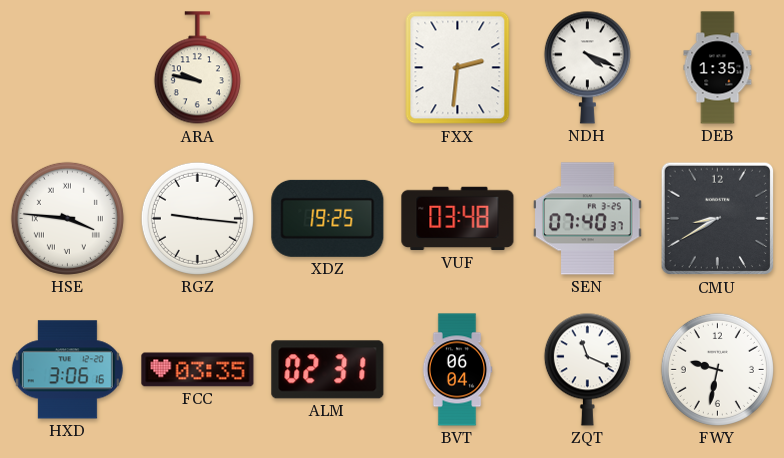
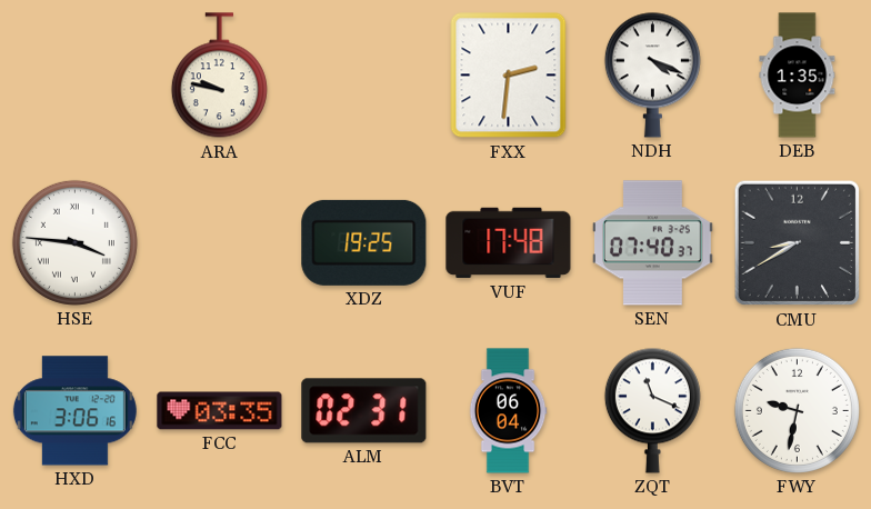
RGZ: 9:16 -> none (197, 218)
VUF: 03:48 -> 17:48 (509, 243)
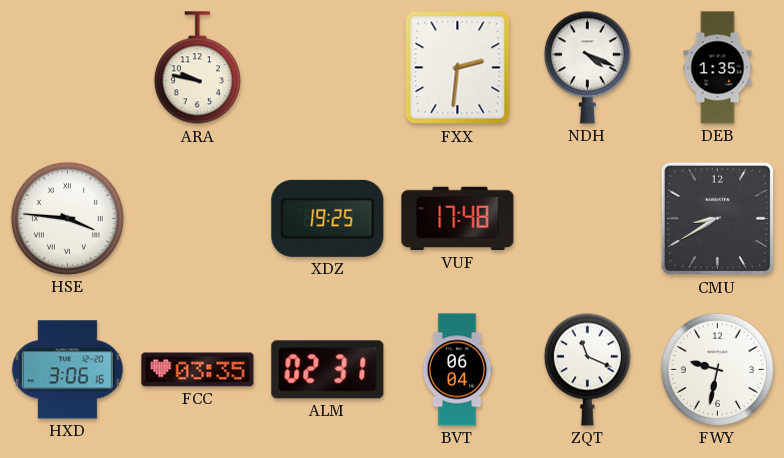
SEN: 07:40 -> none (653, 243)
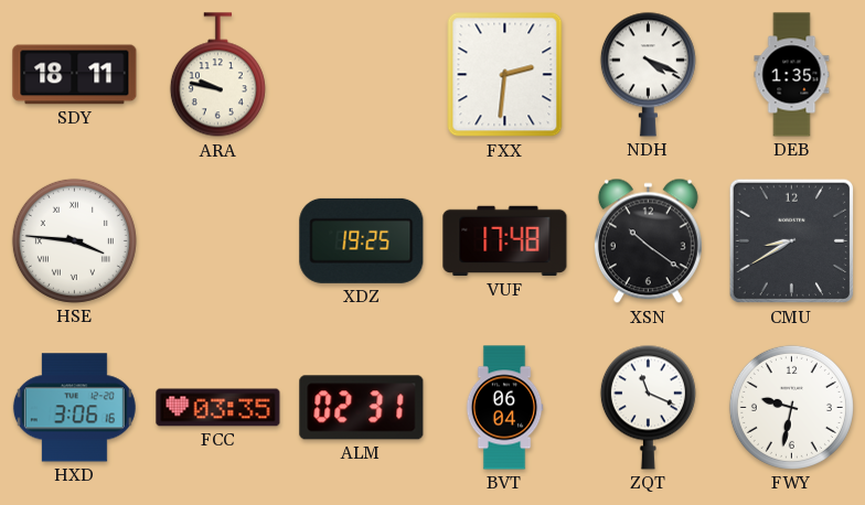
SDY: none -> 18:11 (75, 75)
XSN: none -> 10:21 (648, 241)
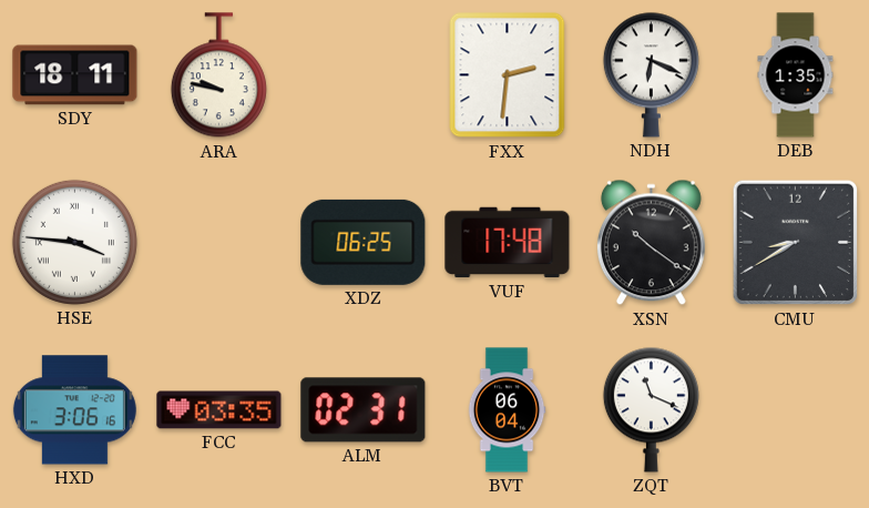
NDH: 4:19 -> 6:19 (651, 74)
XDZ: 19:25 -> 06:25 (364, 242)
FWY: 9:32 -> none (791, 407)
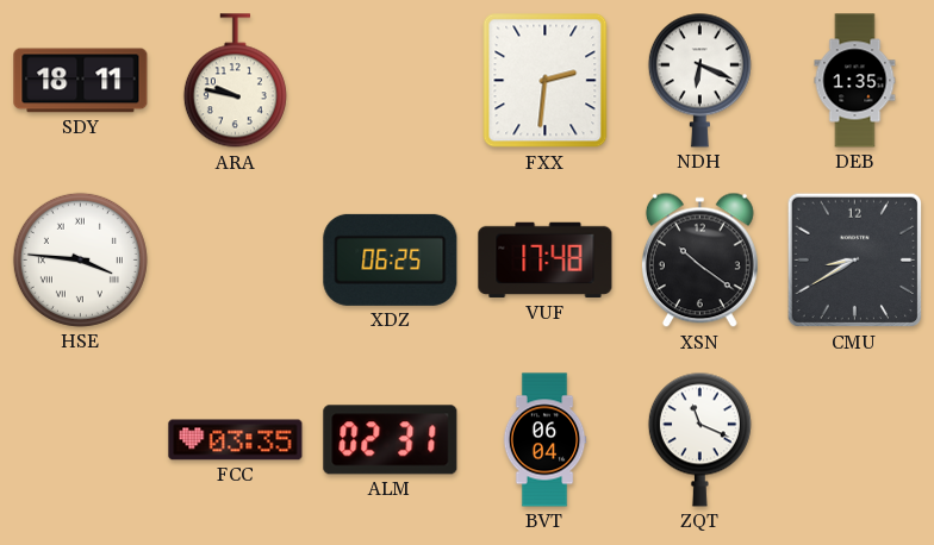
HXD: 3:06 -> none (74, 410)
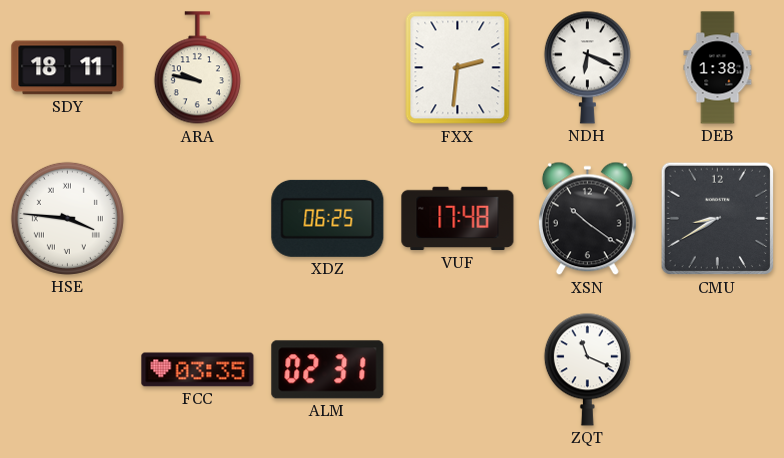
DEB: 1:35 -> 1:38 (718, 68)
BVT: 06:04 -> none (544, 440)
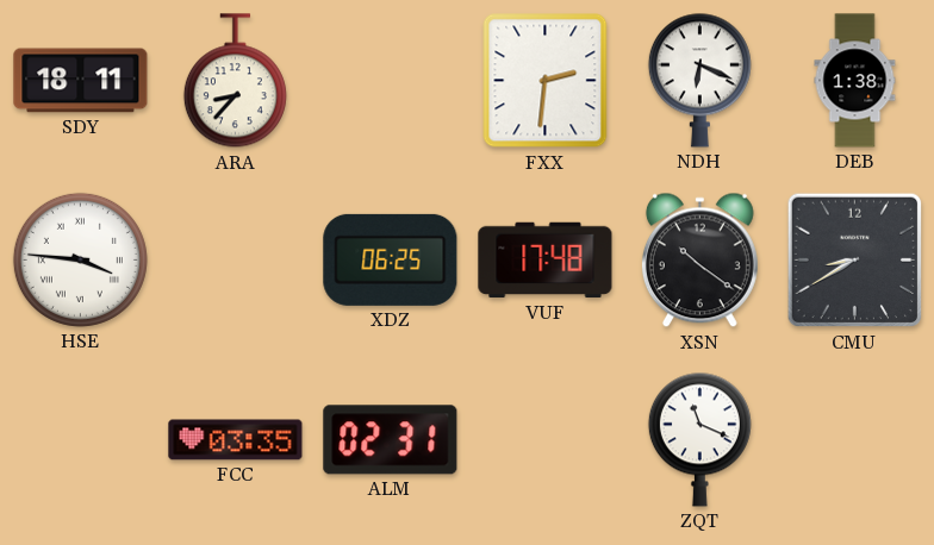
ARA: 9:47 -> 8:37 (235, 81)
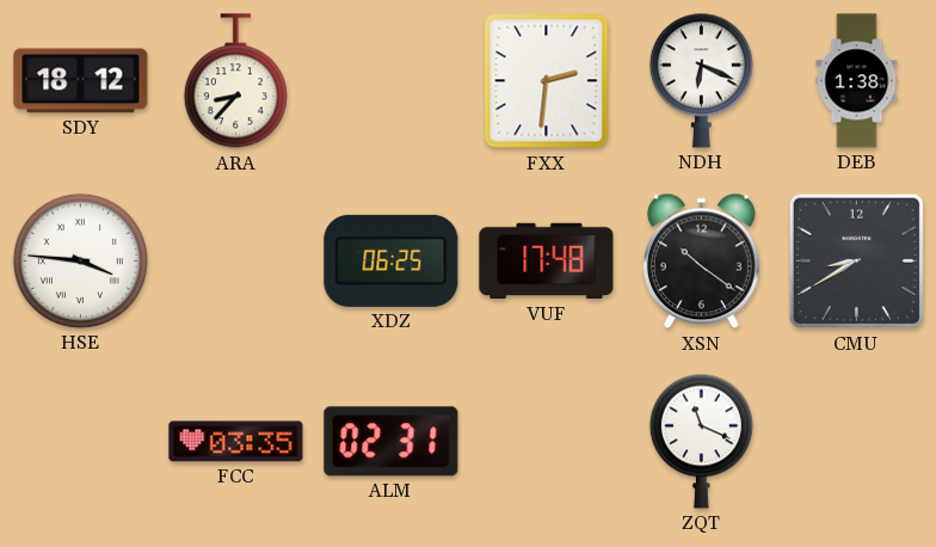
SDY: 18:11 -> 18:12 (81, 81)
